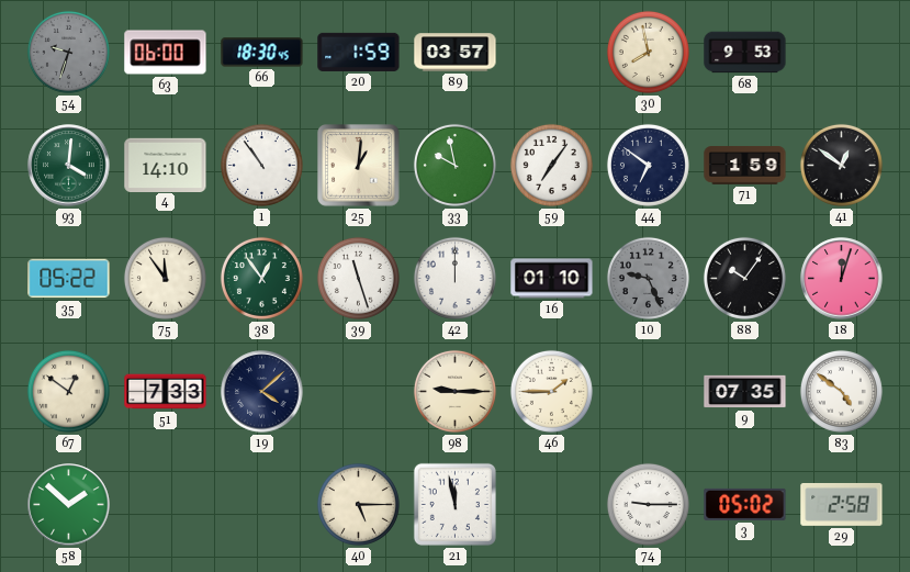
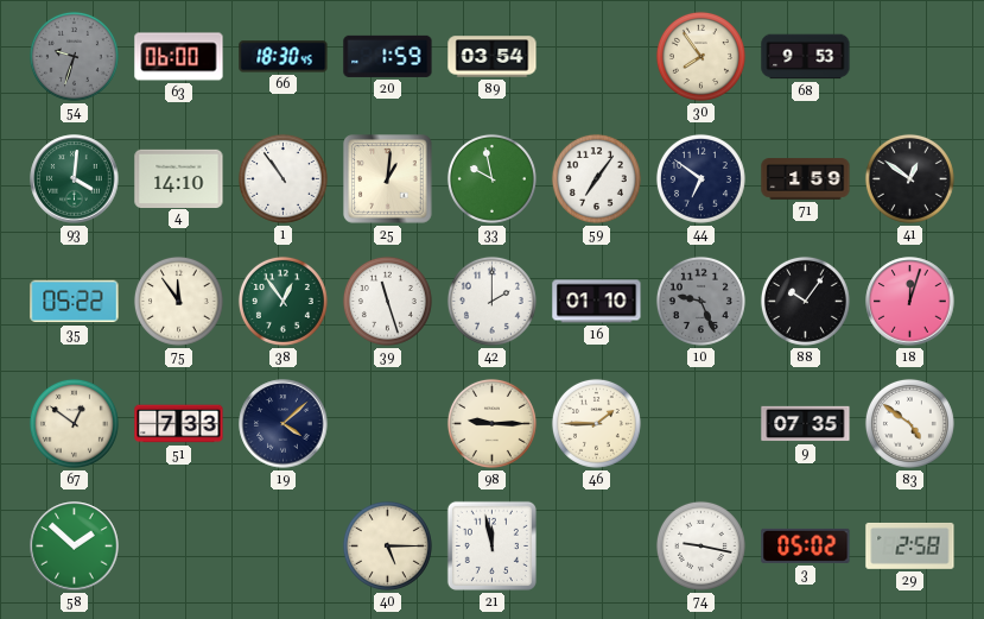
89: 03:57 -> 03:54 (493, 57)
30: 7:58 -> 7:54 (700, 56)
42: 12:00 -> 2:00 (491, 301)
74: 9:15 -> 9:17 (700, 545)
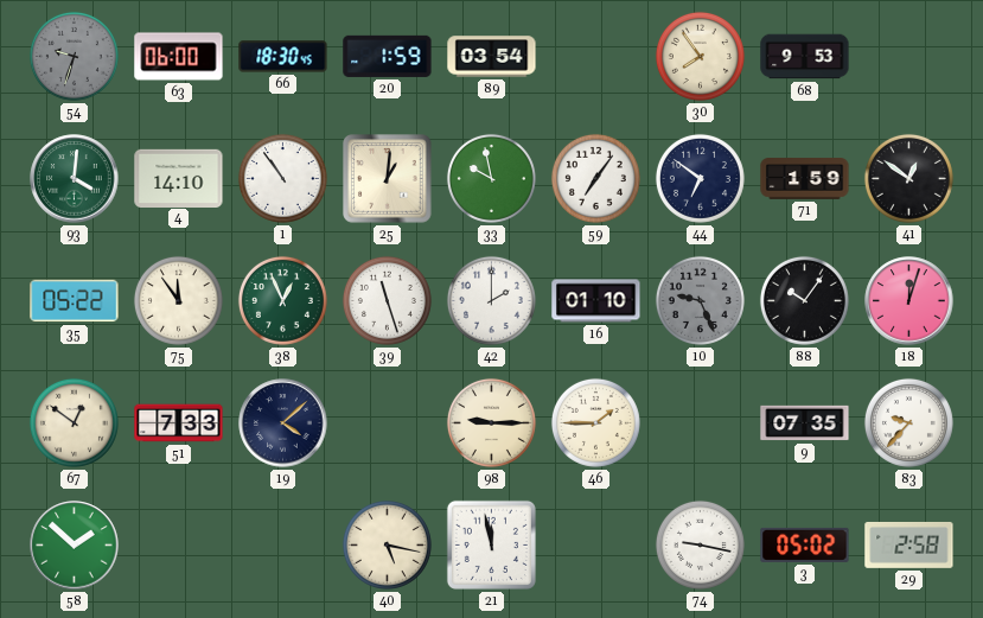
38: 12:54 -> 12:56 (282, 300)
83: 4:51 -> 9:37 (908, 422)
40: 5:15 -> 5:17 (387, 544)
